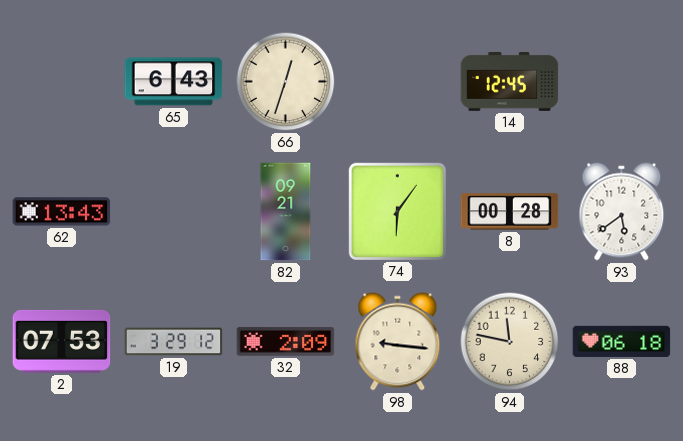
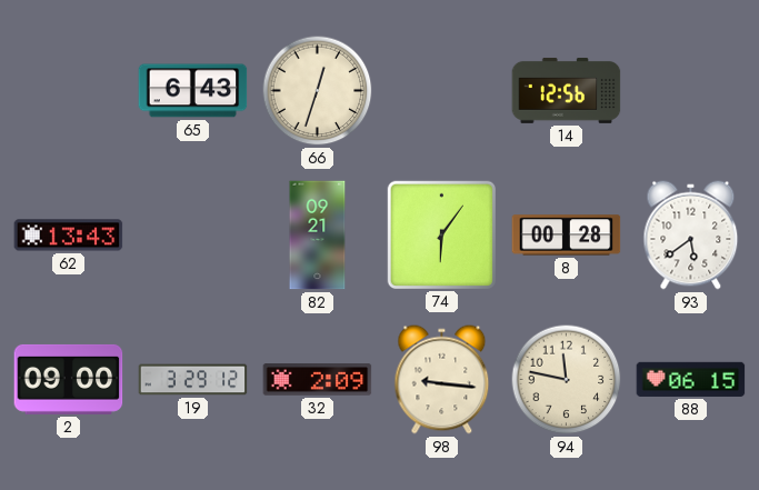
14: 12:45 -> 12:56 (567, 90)
2: 07:53 -> 09:00 (69, 379)
88: 06:18 -> 06:15 (691, 379)
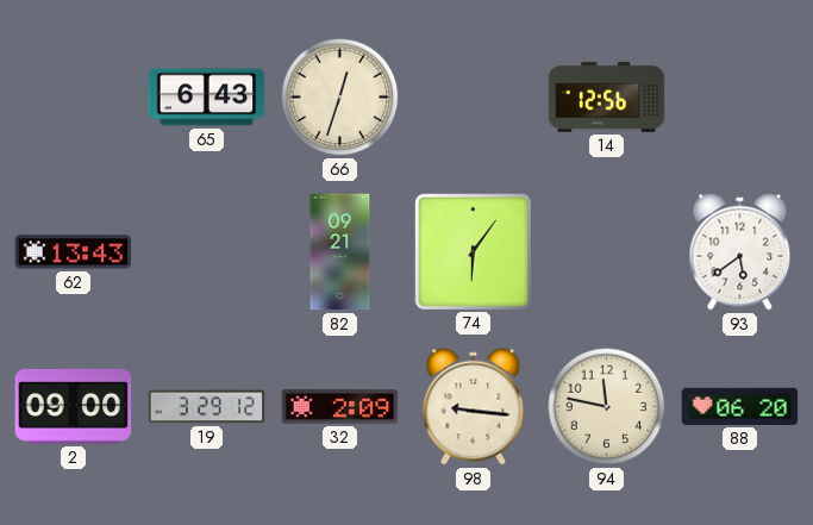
8: 00:28 -> none (567, 236)
88: 06:15 -> 06:20 (740, 406)
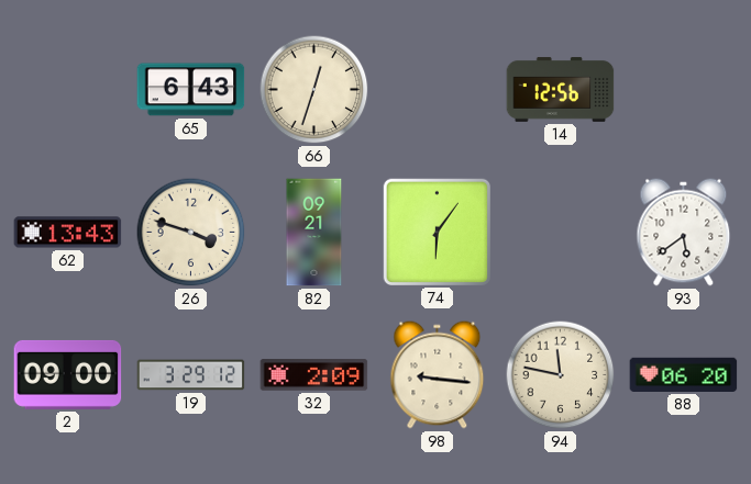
26: none -> 3:48 (191, 233)
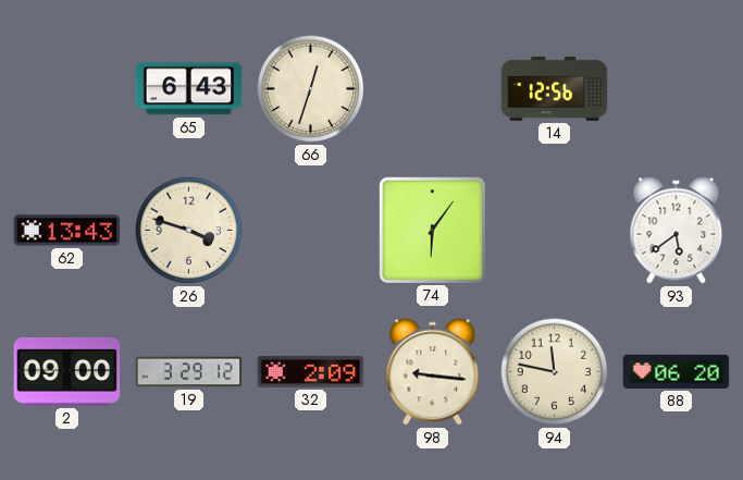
82: 09:21 -> none (314, 233)
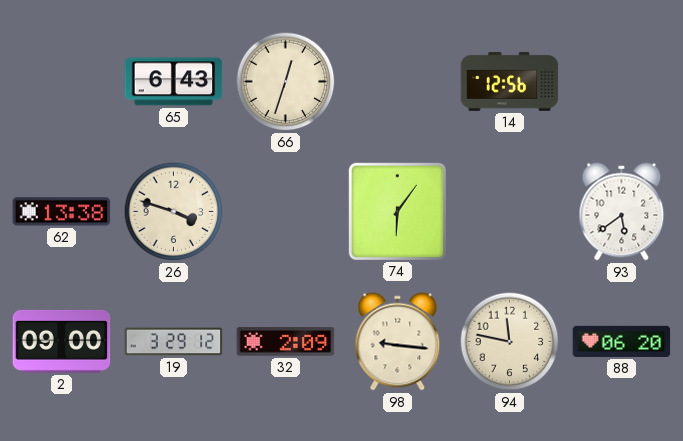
62: 13:43 -> 13:38 (62, 212)
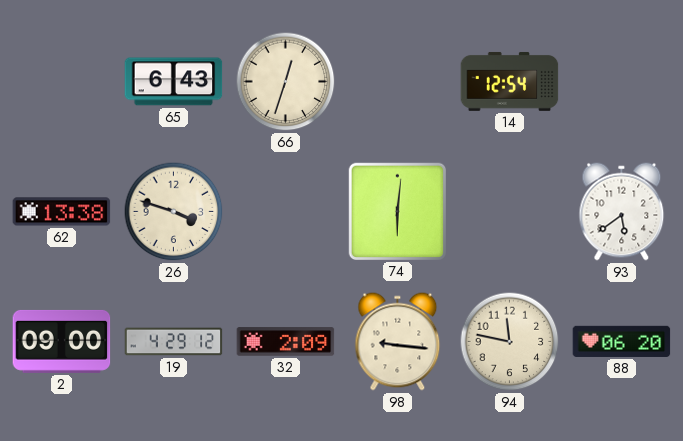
14: 12:56 -> 12:54 (510, 81)
74: 6:06 -> 6:01 (397, 211)
19: 3:29 -> 4:29 (174, 342)
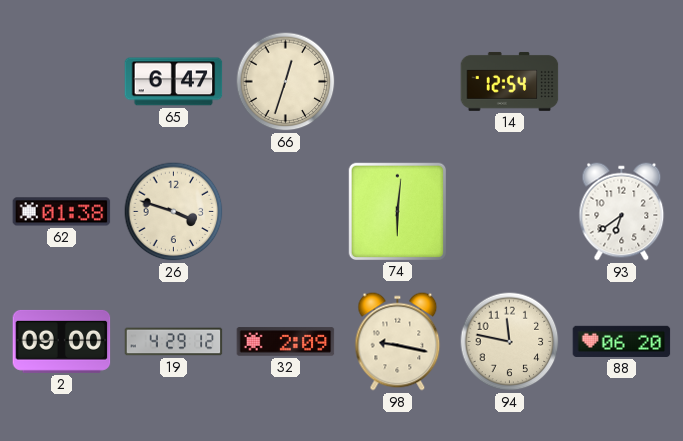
65: 6:43 -> 6:47 (174, 82)
62: 13:38 -> 01:38 (62, 212)
93: 5:39 -> 6:39 (622, 212)
98: 9:16 -> 9:17 (398, 342)
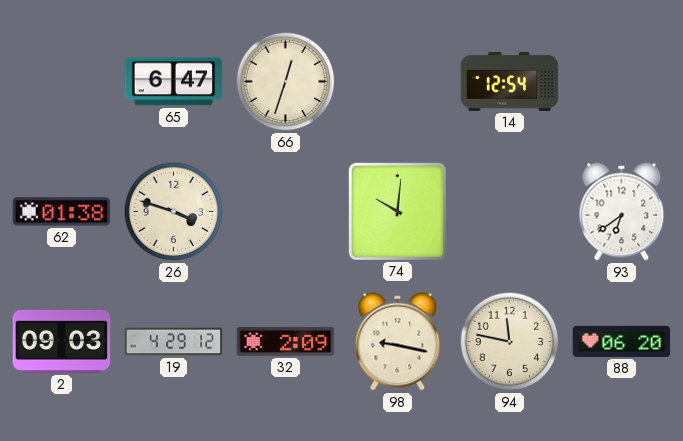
74: 6:01 -> 10:01 (397, 211)
2: 09:00 -> 09:03 (62, 341)
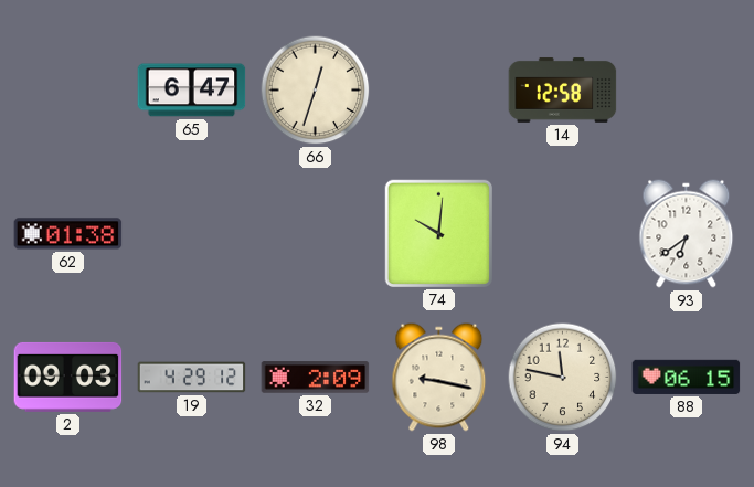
14: 12:54 -> 12:58 (563, 89)
26: 3:48 -> none (174, 212)
88: 06:20 -> 06:15 (687, 377)
